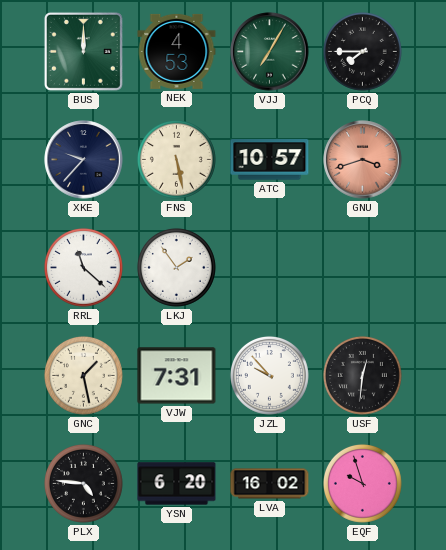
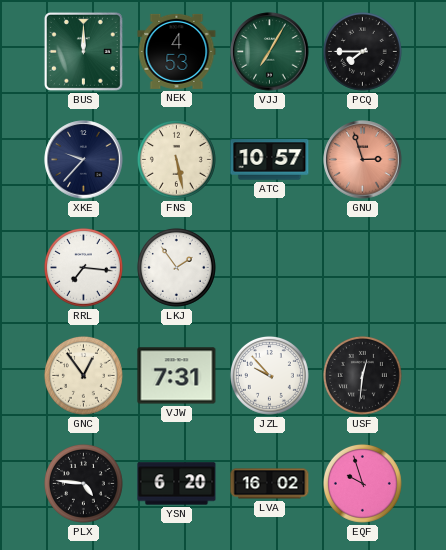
GNU: 3:42 -> 2:57 (363, 160)
RRL: 11:22 -> 7:16 (83, 267)
GNC: 1:28 -> 12:54 (83, 375)
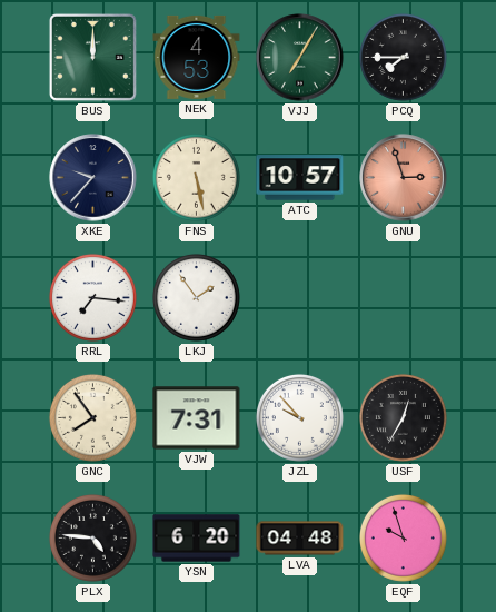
GNC: 12:54 -> 7:54 (92, 417)
USF: 12:31 -> 12:35 (403, 417)
LVA: 16:02 -> 04:48 (300, 539)
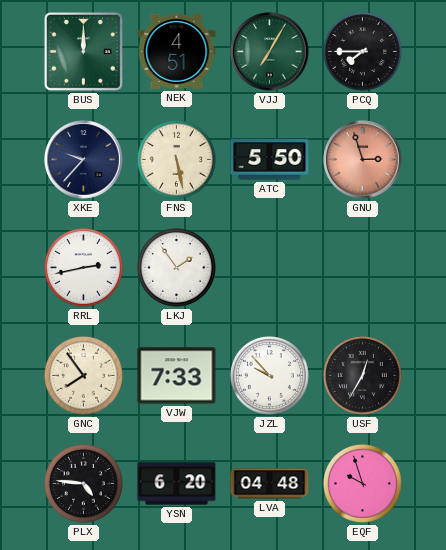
NEK: 4:53 -> 4:51 (177, 51)
ATC: 10:57 -> 5:50 (270, 160)
RRL: 7:16 -> 2:43 (83, 267)
VJW: 7:31 -> 7:33 (177, 376)
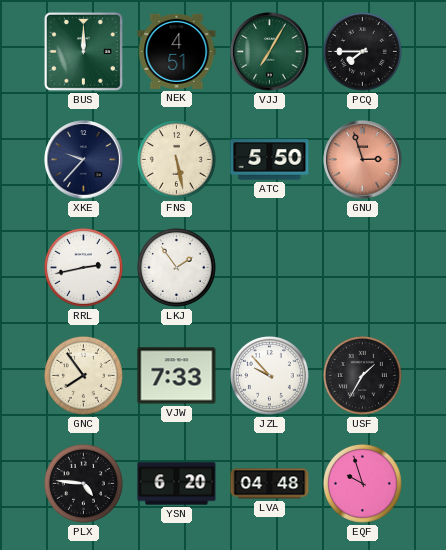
USF: 12:35 -> 1:35 (362, 375)
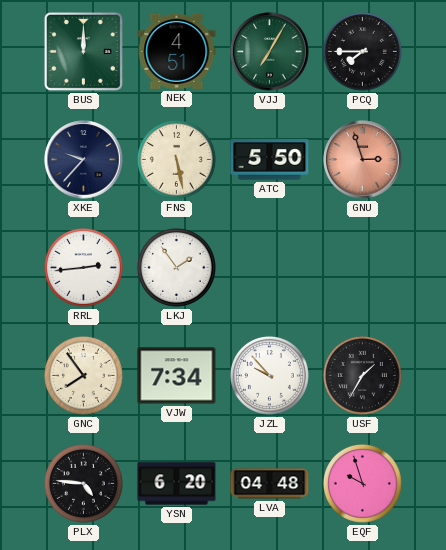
RRL: 2:43 -> 2:44 (83, 267)
VJW: 7:33 -> 7:34 (177, 376)
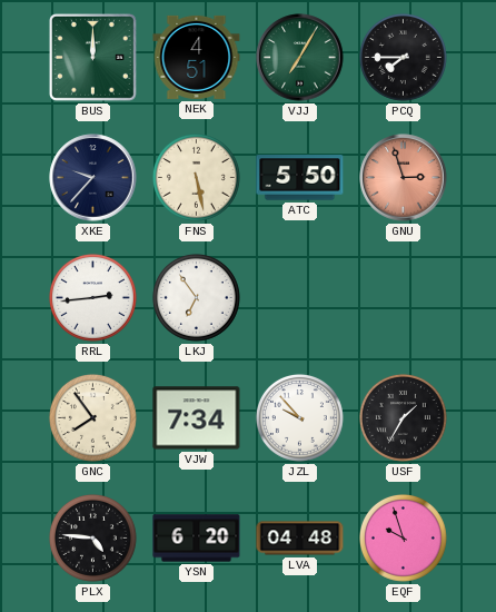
LKJ: 1:54 -> 6:54 (196, 297)
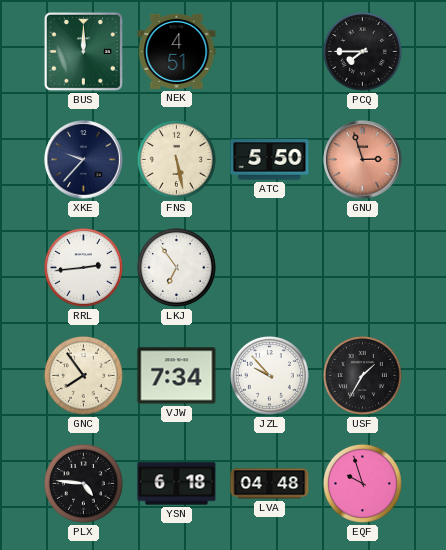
VJJ: 7:05 -> none (300, 58)
YSN: 6:20 -> 6:18 (177, 484)
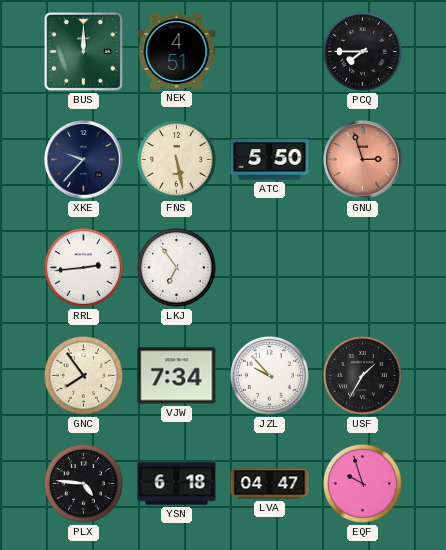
LVA: 04:48 -> 04:47 (270, 484)
